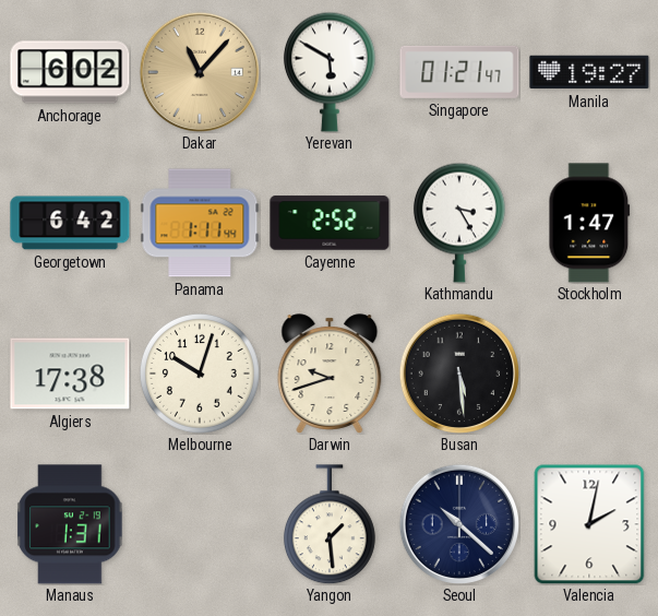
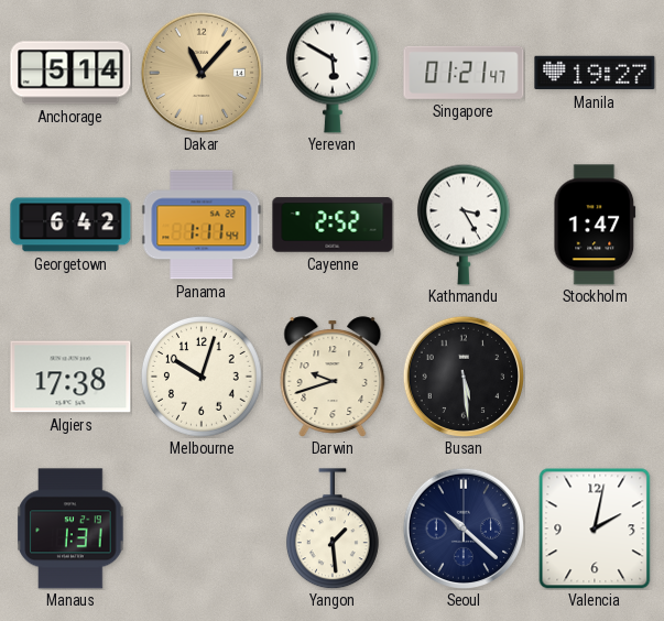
Anchorage: 6:02 -> 5:14 (70, 73)
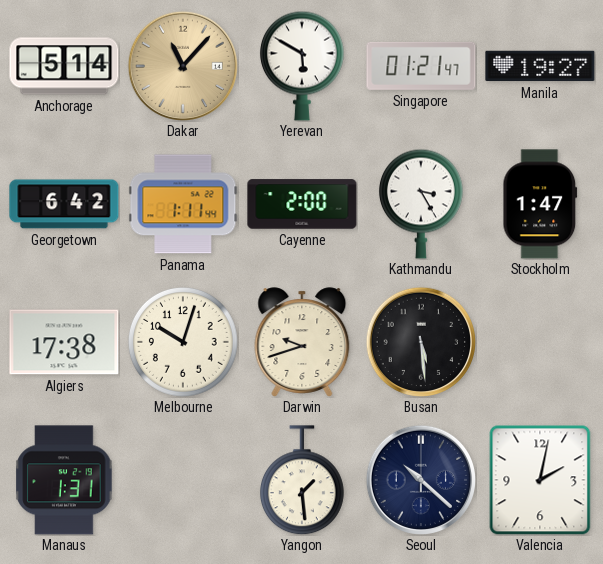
Cayenne: 2:52 -> 2:00 (302, 204)
